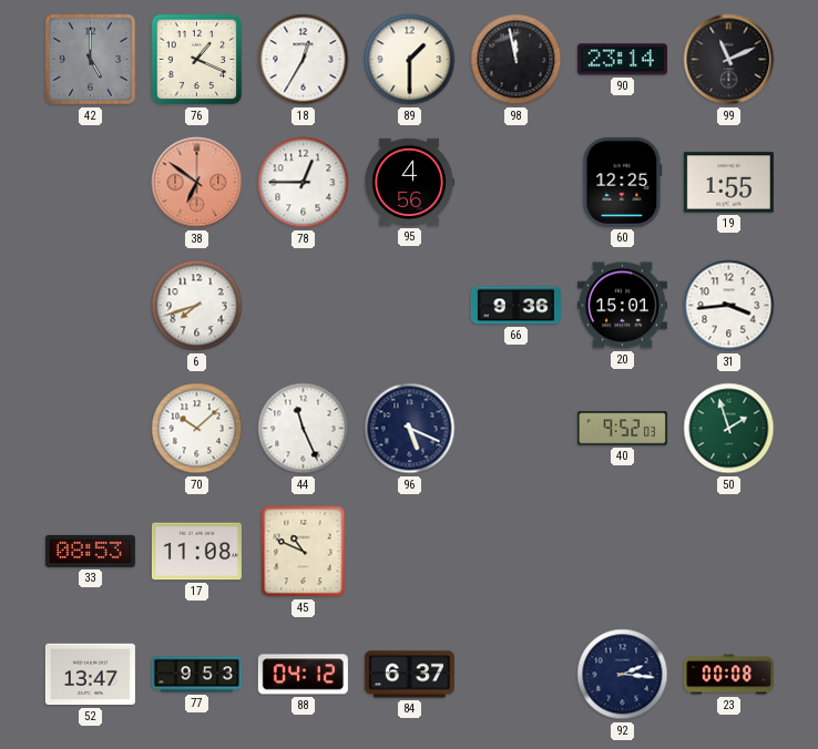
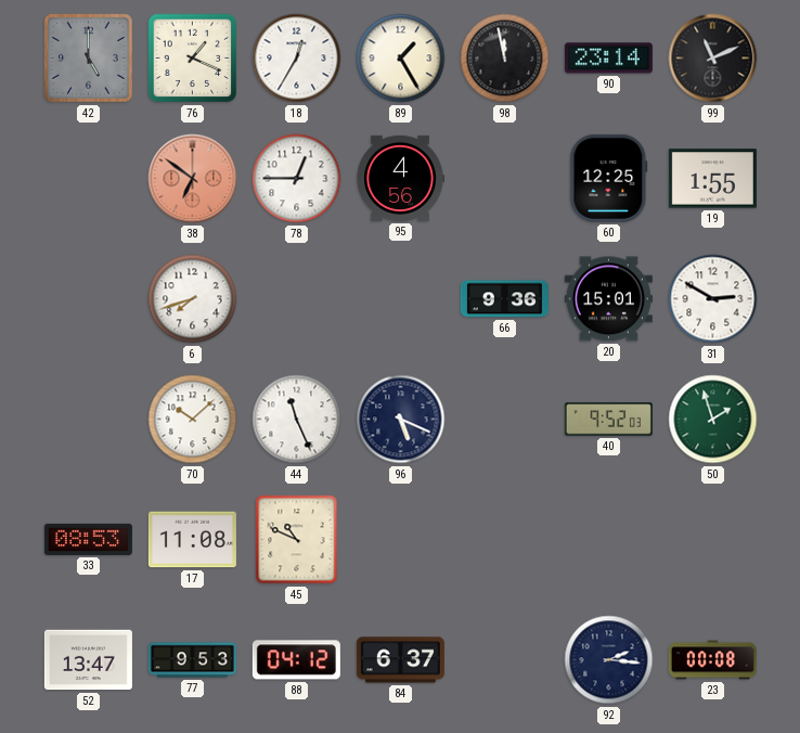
89: 1:30 -> 1:25 (401, 59)
31: 3:44 -> 2:50 (713, 299)
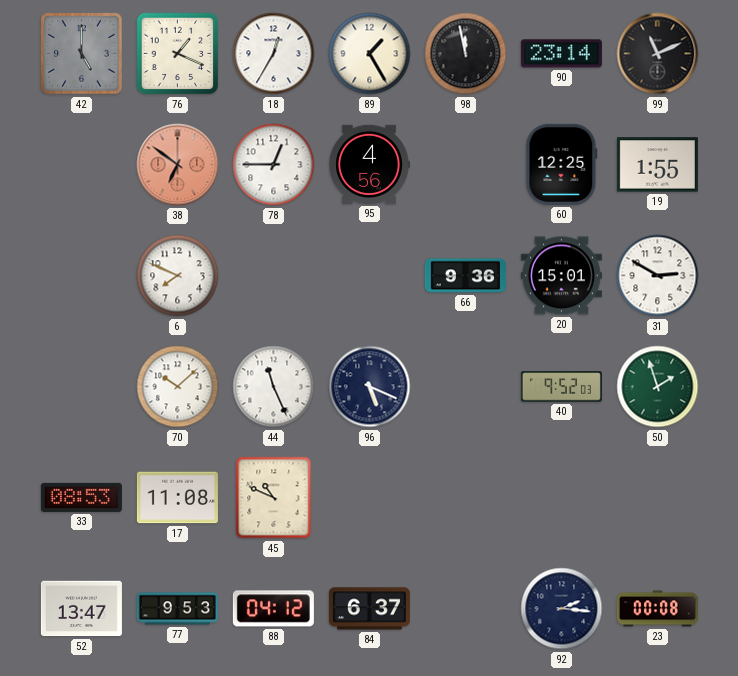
6: 7:42 -> 7:49 (178, 276)
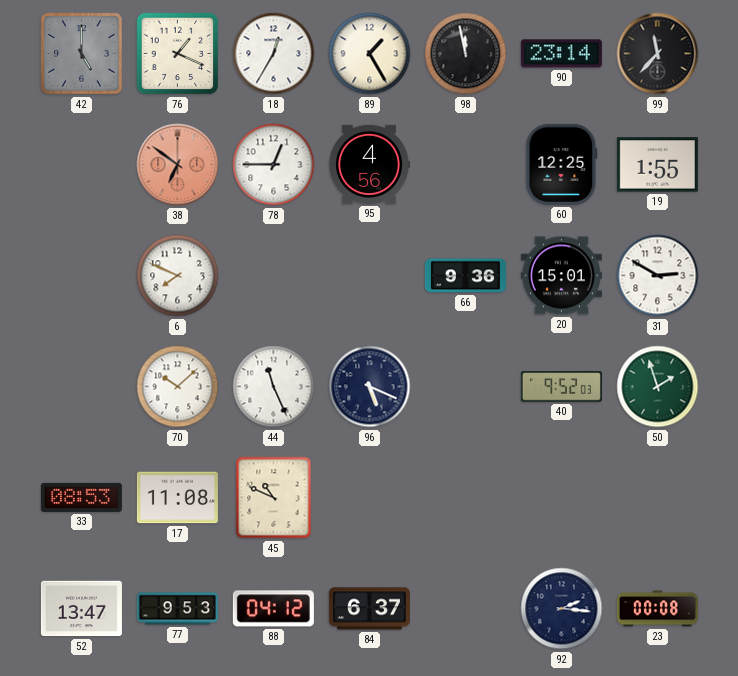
99: 11:11 -> 11:37 (658, 54)
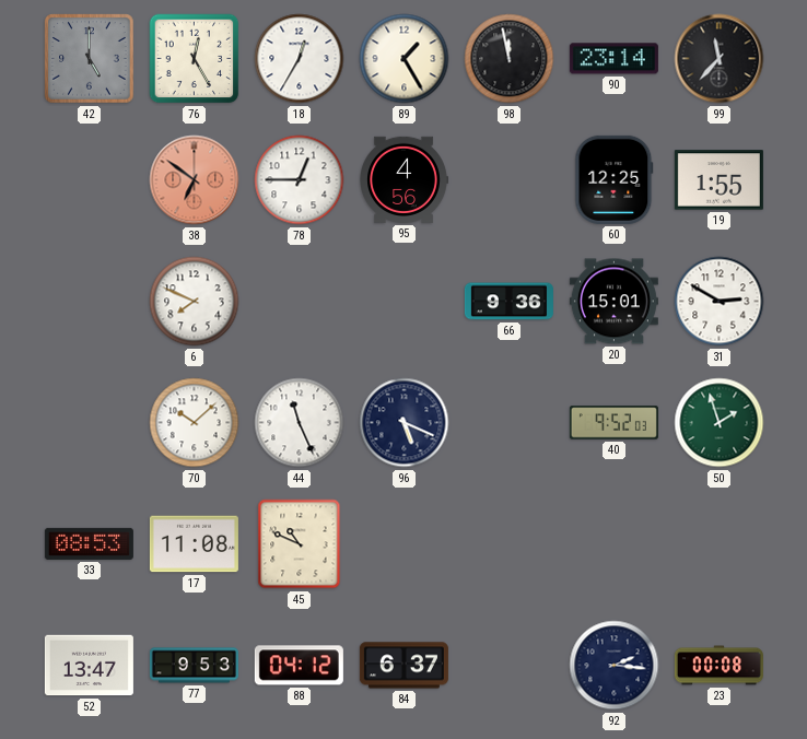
76: 1:19 -> 12:25 (195, 59)
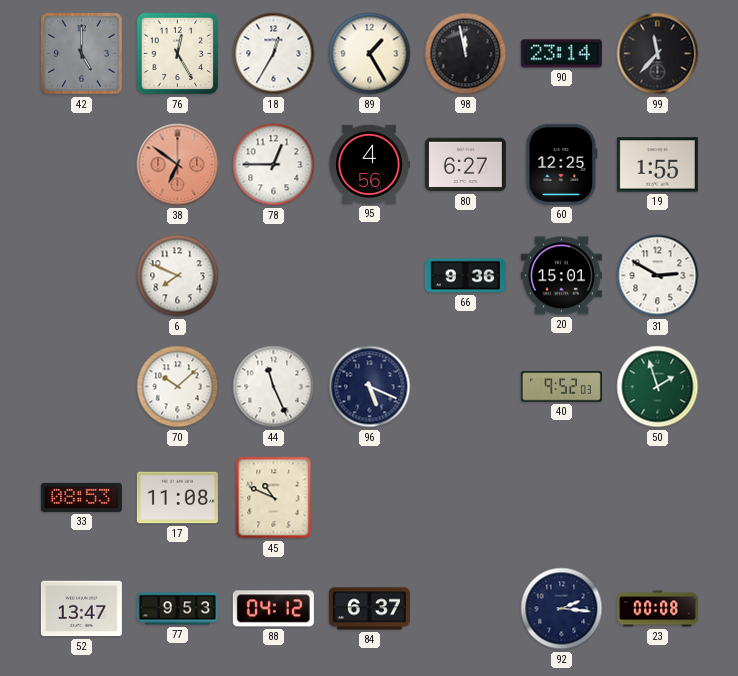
80: none -> 6:27 (465, 165)
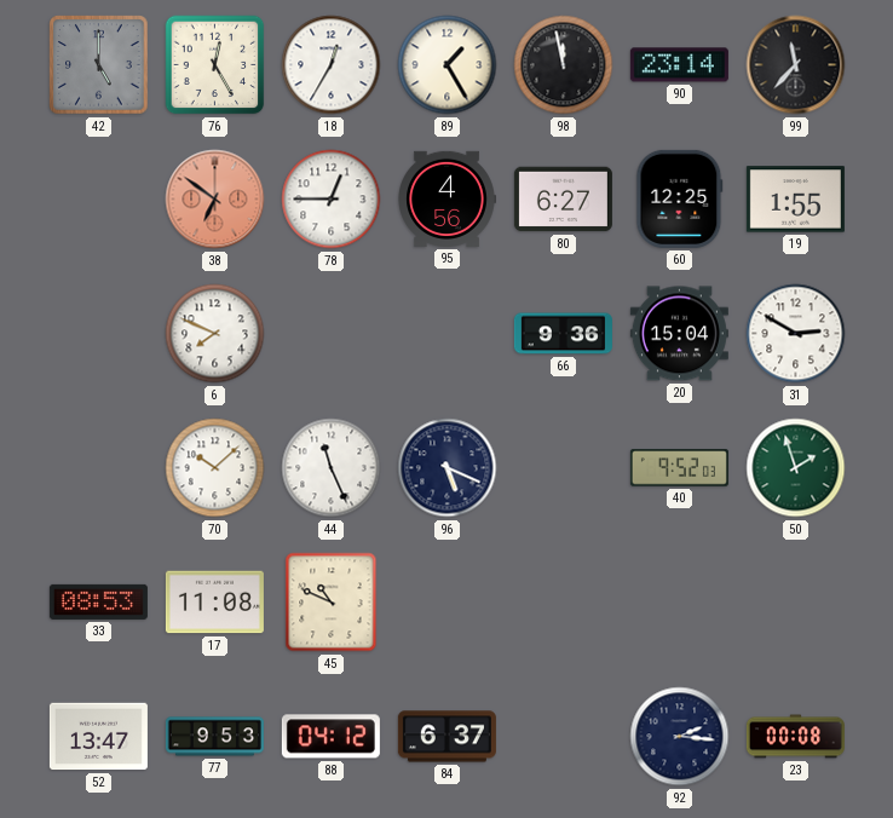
20: 15:01 -> 15:04 (679, 334)
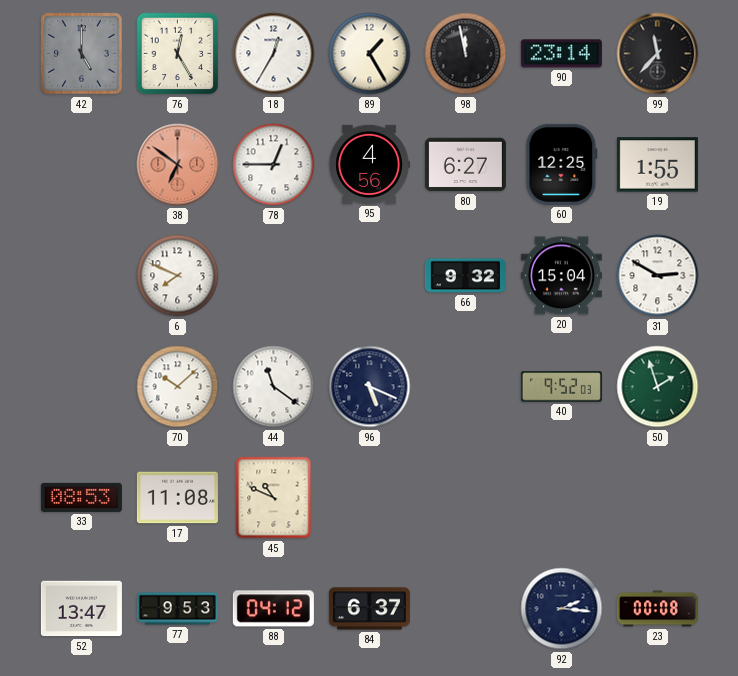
66: 9:36 -> 9:32 (465, 276)
44: 11:26 -> 11:21 (274, 387)
